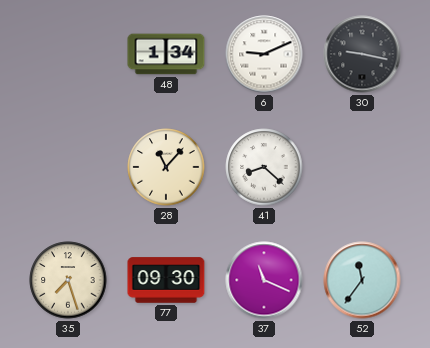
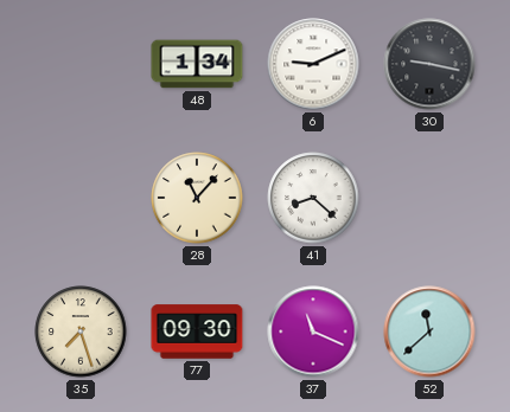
52: 11:36 -> 11:38 (429, 331)
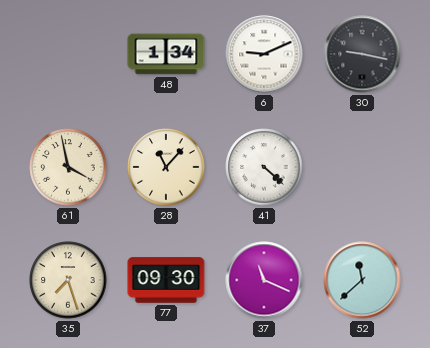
61: none -> 3:58 (68, 167)
41: 8:22 -> 4:22 (264, 167)
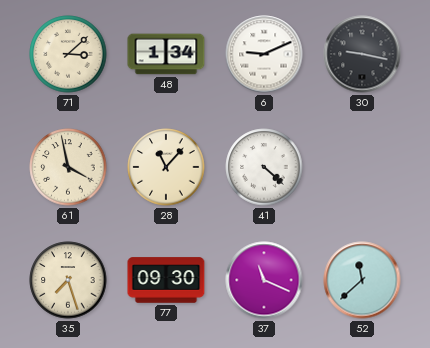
71: none -> 3:08 (68, 54)
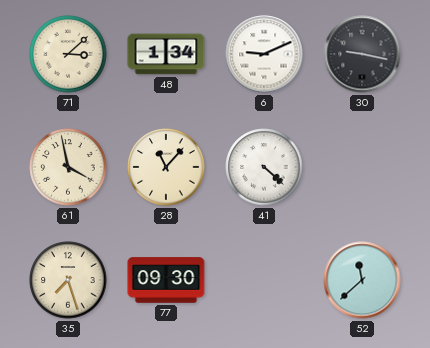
37: 11:19 -> none (264, 280)
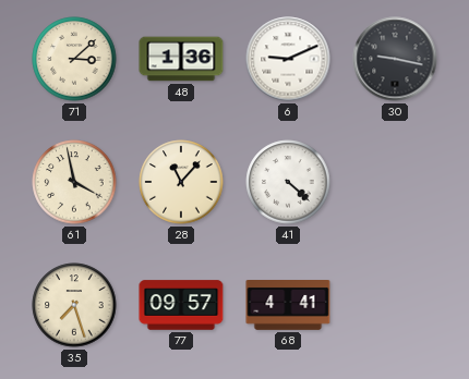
48: 1:34 -> 1:36 (181, 59)
77: 09:30 -> 09:57 (181, 305)
68: none -> 4:41 (288, 306)
52: 11:38 -> none (362, 280)
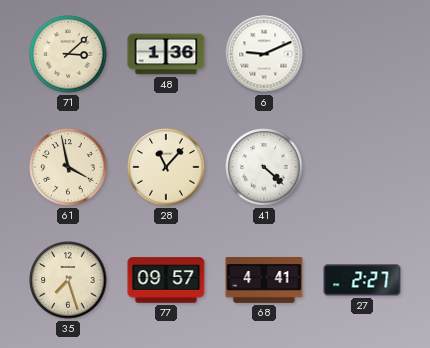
30: 9:17 -> none (395, 59)
27: none -> 2:27 (362, 280)
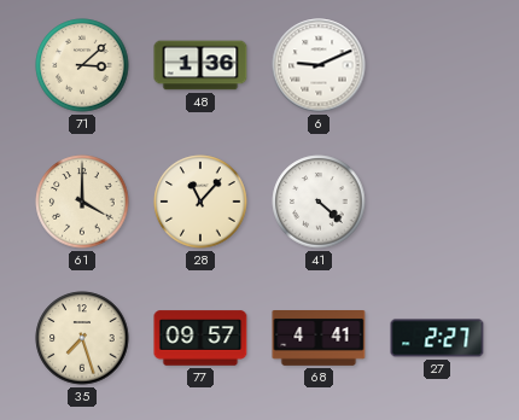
61: 3:58 -> 4:00 (82, 202)
